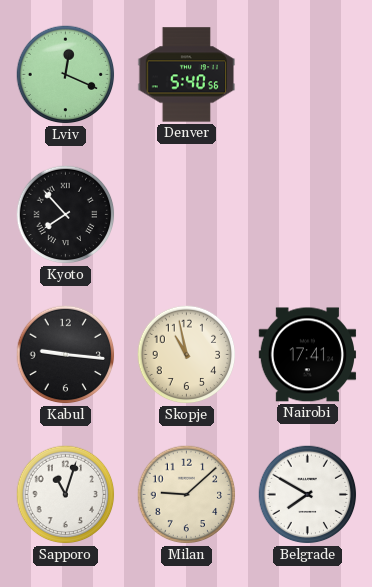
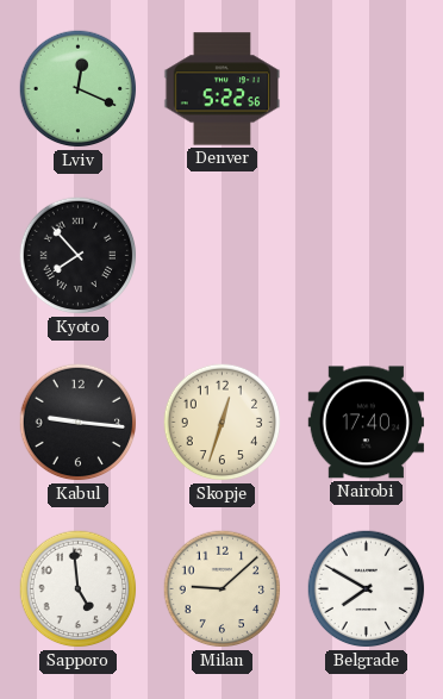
Denver: 5:40 -> 5:22 (223, 89)
Skopje: 10:58 -> 12:33 (223, 423)
Nairobi: 17:41 -> 17:40 (367, 423)
Sapporo: 11:03 -> 4:59 (79, 589)
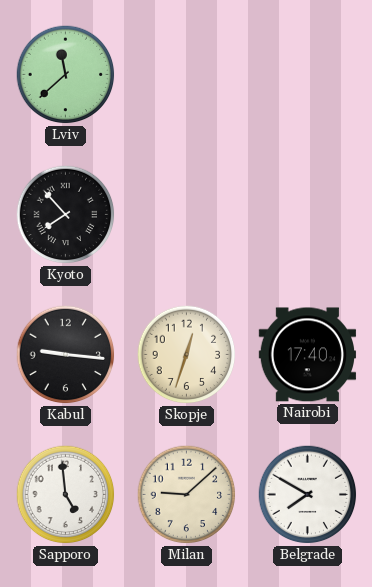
Lviv: 12:19 -> 11:38 (66, 75)
Denver: 5:22 -> none (223, 89)
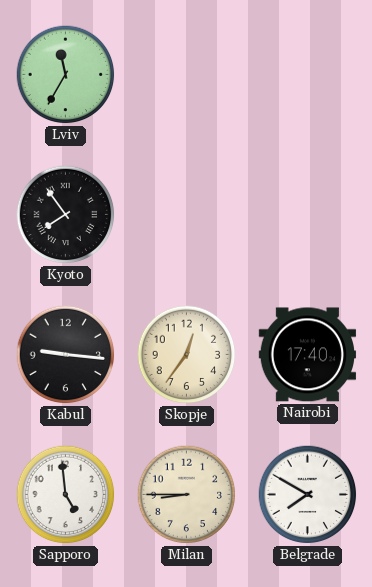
Lviv: 11:38 -> 11:35 (66, 75)
Kyoto: 7:53 -> 7:54 (66, 215)
Skopje: 12:33 -> 12:36 (187, 355)
Milan: 9:08 -> 8:45 (187, 495)
